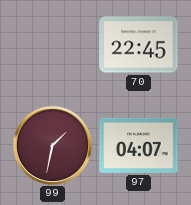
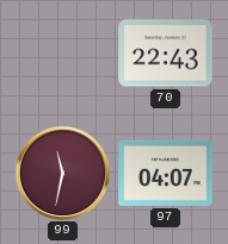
70: 22:45 -> 22:43 (166, 54)
99: 1:32 -> 11:32 (62, 173)
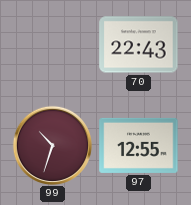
99: 11:32 -> 10:33 (52, 145)
97: 04:07 -> 12:55 (139, 145)
